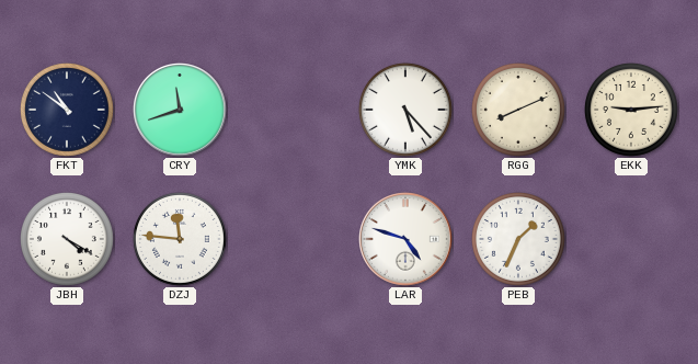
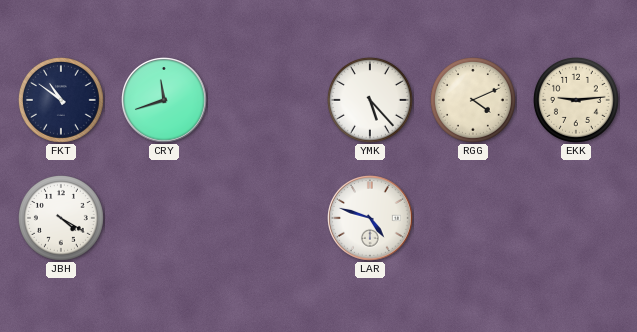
RGG: 8:11 -> 4:11 (473, 100)
DZJ: 11:46 -> none (180, 239)
PEB: 1:34 -> none (518, 239)
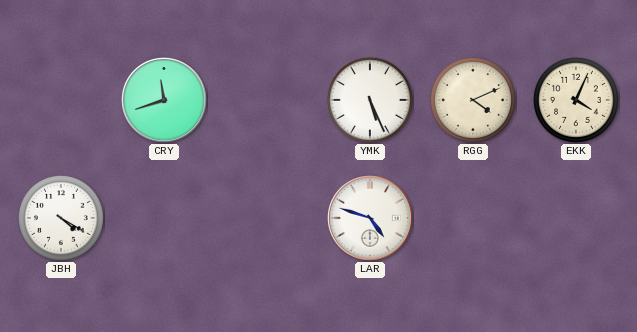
FKT: 10:51 -> none (61, 100)
YMK: 5:23 -> 5:26 (370, 100)
EKK: 9:14 -> 4:04 (576, 100)
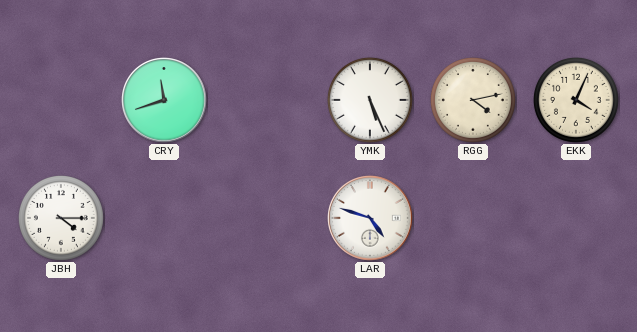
RGG: 4:11 -> 4:13 (473, 100)
JBH: 4:20 -> 4:15 (61, 218)
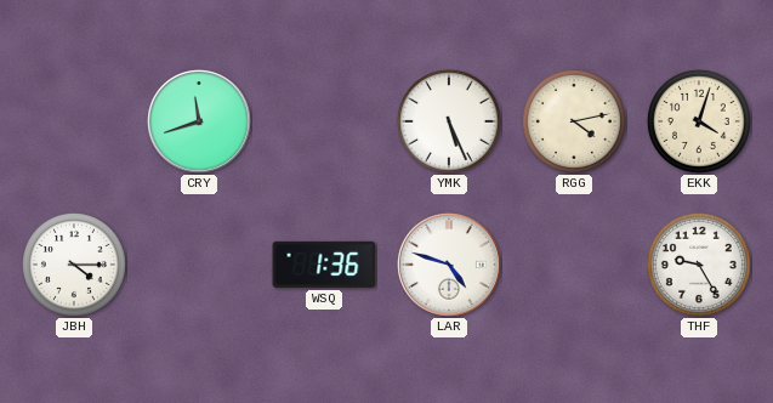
EKK: 4:04 -> 4:03 (699, 121)
WSQ: none -> 1:36 (324, 265)
THF: none -> 9:25 (699, 265)
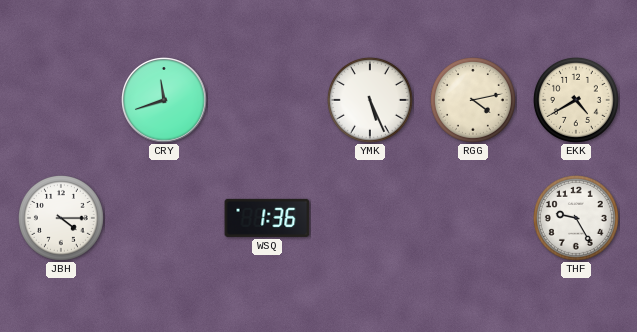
EKK: 4:03 -> 4:40 (576, 100)
LAR: 4:48 -> none (450, 266)
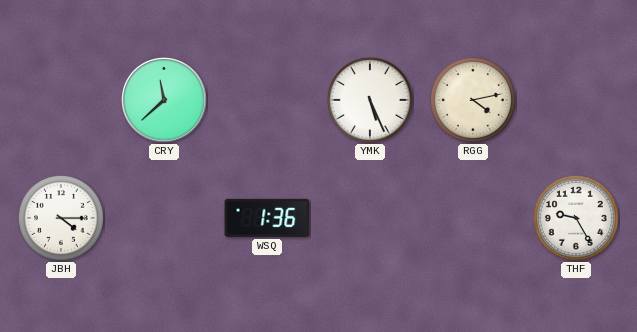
CRY: 11:42 -> 11:38 (165, 101)
EKK: 4:40 -> none (576, 100)
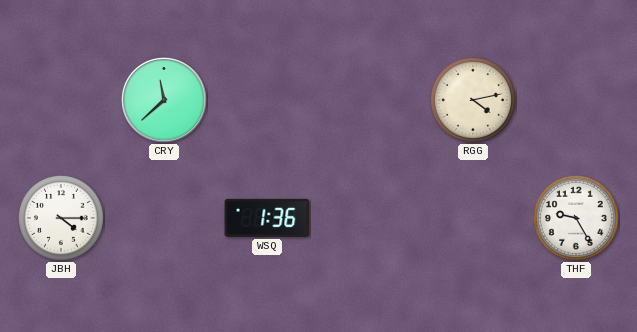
YMK: 5:26 -> none (370, 100)
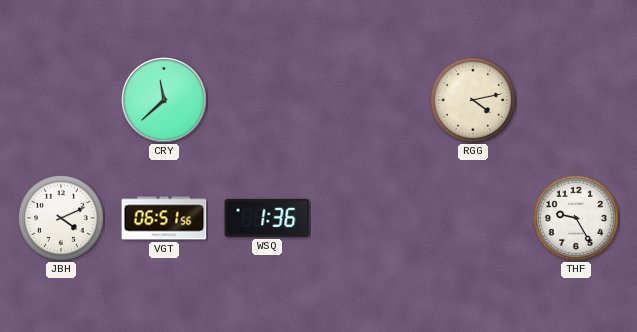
JBH: 4:15 -> 4:11 (61, 218)
VGT: none -> 06:51 (164, 218)
